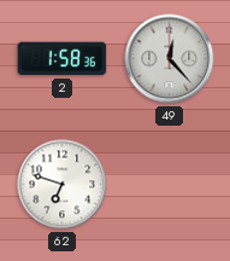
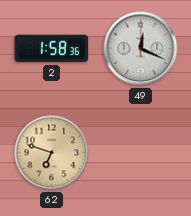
49: 12:23 -> 12:19 (141, 49)
62 dial: white -> champagne (52, 153)
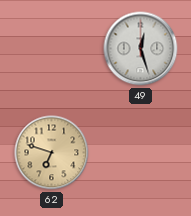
2: 1:58 -> none (52, 49)
49: 12:19 -> 12:27 (141, 49)
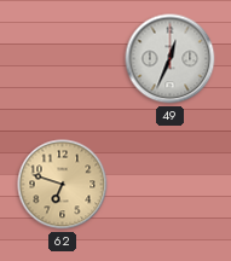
49: 12:27 -> 12:34 (171, 59)
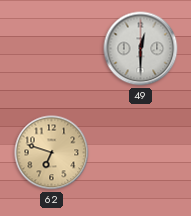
49: 12:34 -> 12:30 (141, 49)
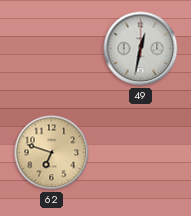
49: 12:30 -> 12:32 (141, 49)
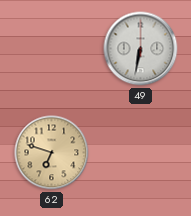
49: 12:32 -> 6:32 (141, 49)
